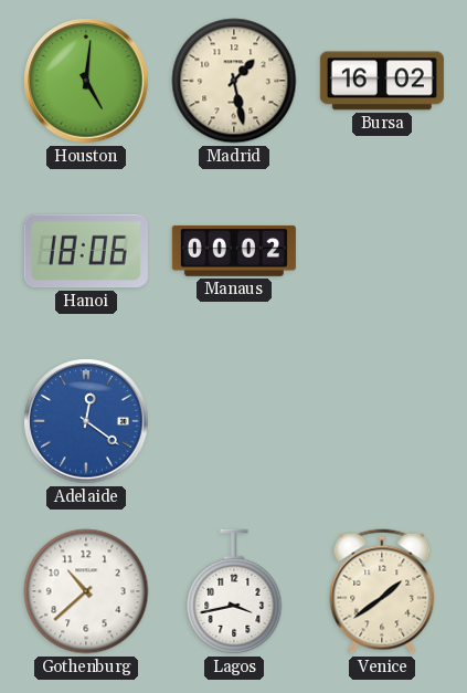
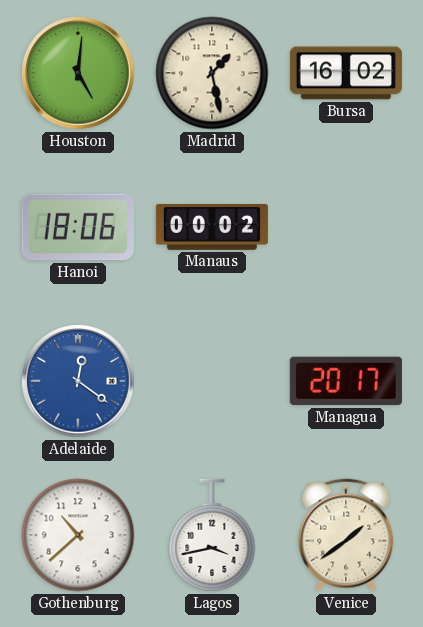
Managua: none -> 20:17 (346, 381)
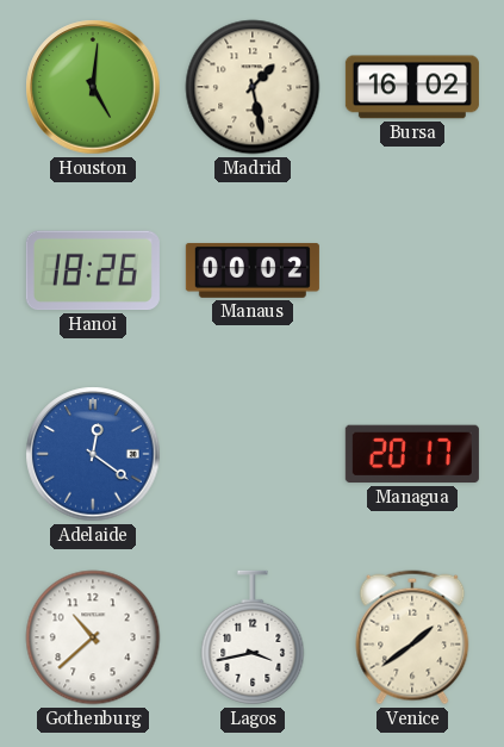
Hanoi: 18:06 -> 18:26 (93, 270)
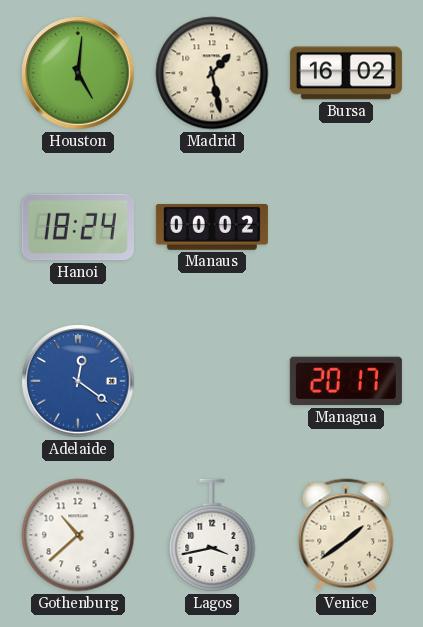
Hanoi: 18:26 -> 18:24 (78, 227)
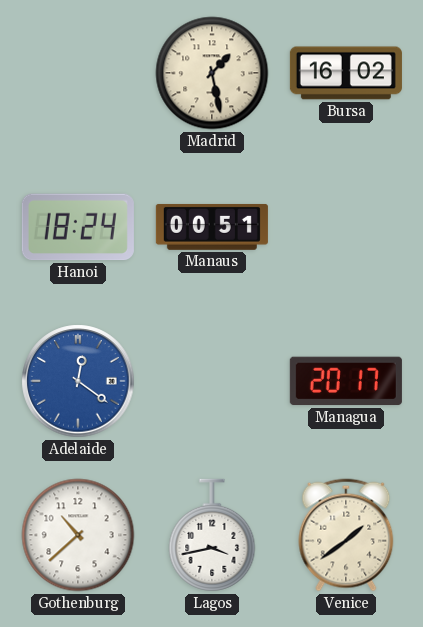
Houston: 5:01 -> none (78, 73)
Manaus: 00:02 -> 00:51 (212, 227)
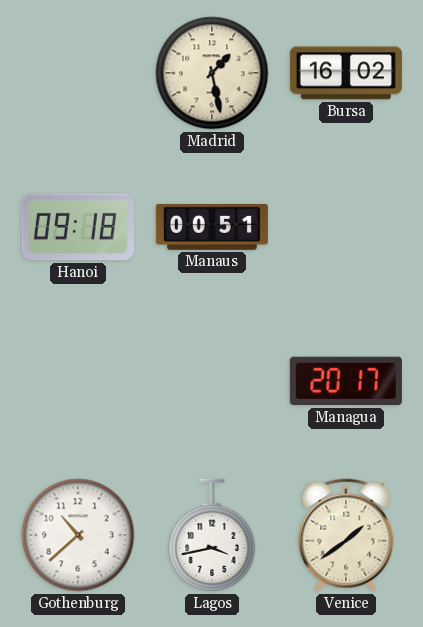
Hanoi: 18:24 -> 09:18 (78, 227)
Adelaide: 12:21 -> none (78, 381)
